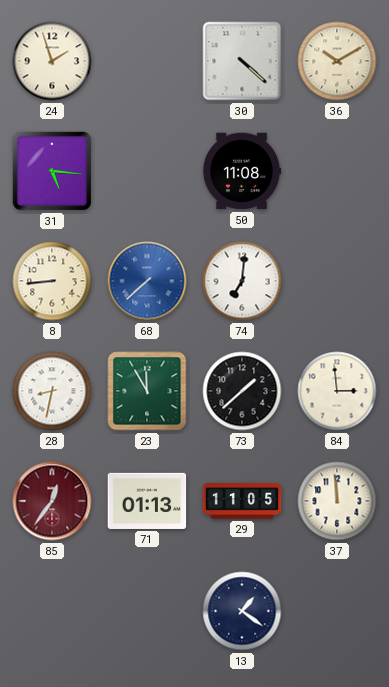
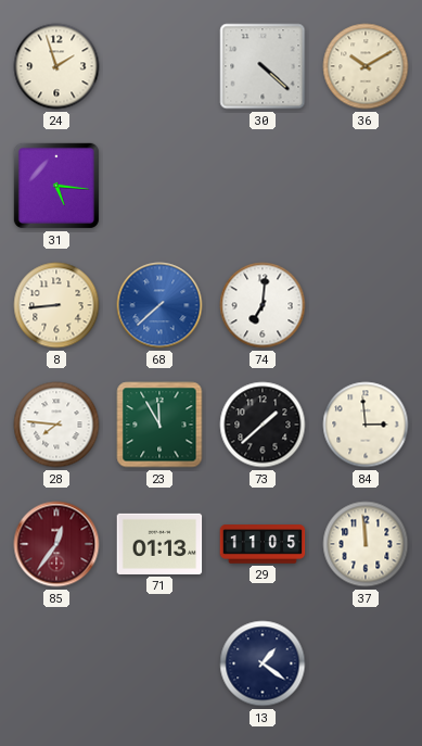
50: 11:08 -> none (242, 171)
28: 8:32 -> 7:46 (56, 425)
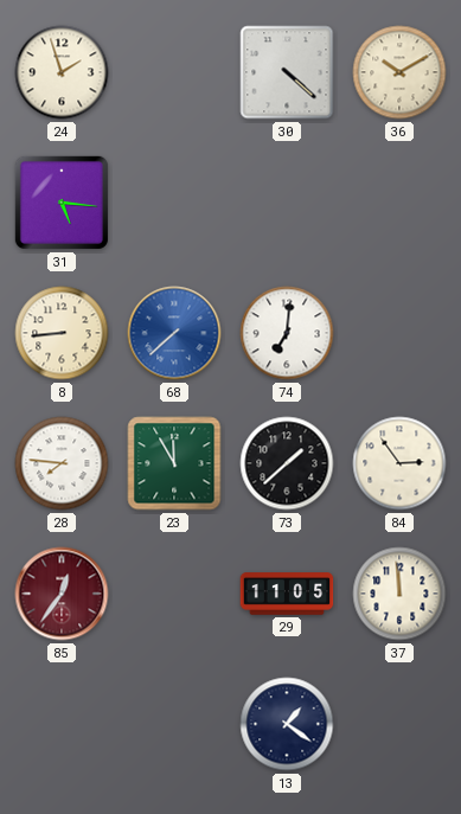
84: 2:59 -> 2:54 (399, 463)
71: 01:13 -> none (159, 544)
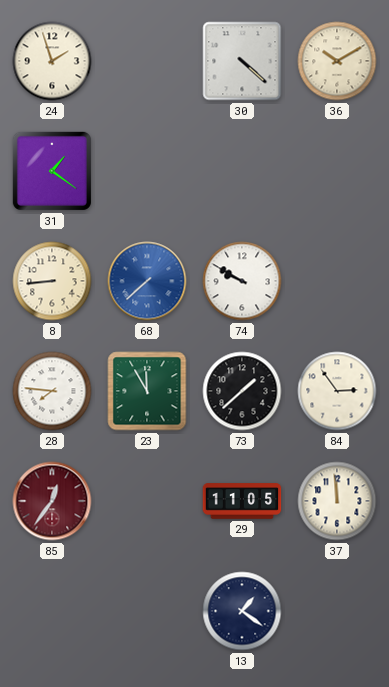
31: 5:16 -> 1:21 (52, 171)
74: 7:01 -> 9:50 (242, 281)
